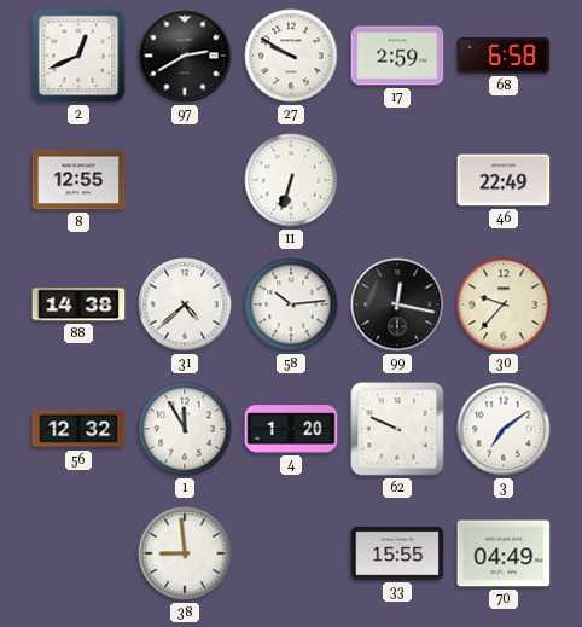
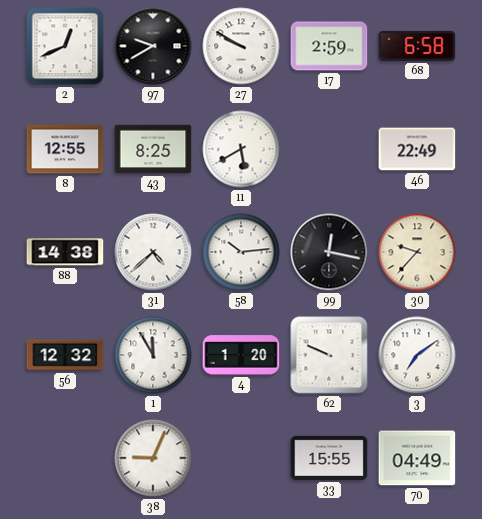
97: 2:40 -> 9:40 (153, 46)
43: none -> 8:25 (153, 149)
11: 6:33 -> 5:40 (241, 149)
38: 8:59 -> 9:04 (153, 458)
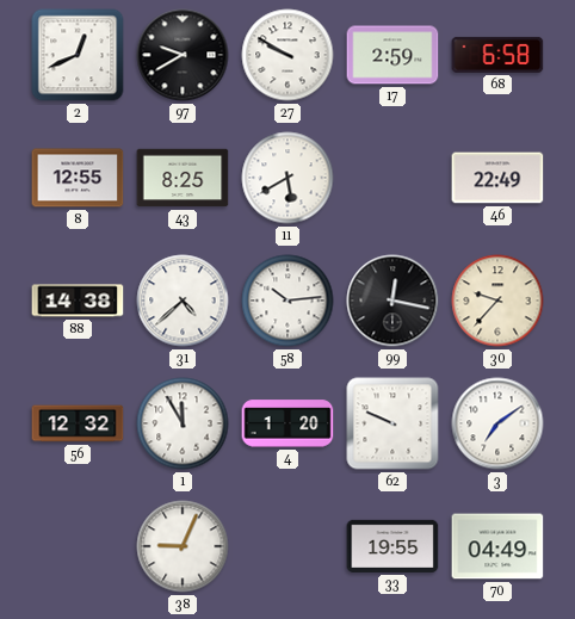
33: 15:55 -> 19:55 (392, 546)
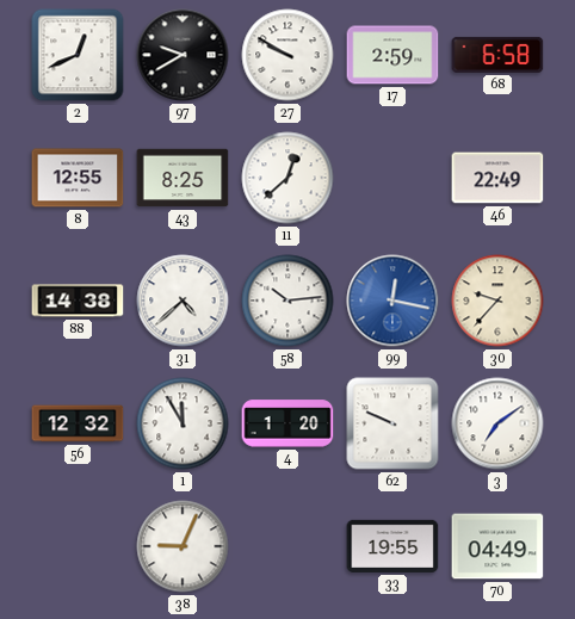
11: 5:40 -> 12:38 (287, 178)
99 dial: black -> blue (392, 301)
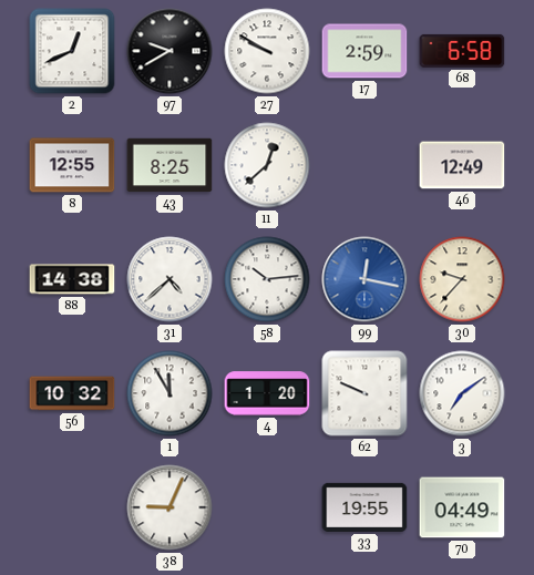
46: 22:49 -> 12:49 (462, 165)
56: 12:32 -> 10:32 (72, 393)
